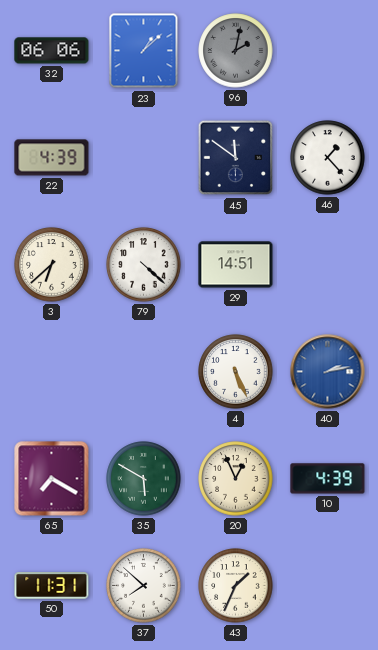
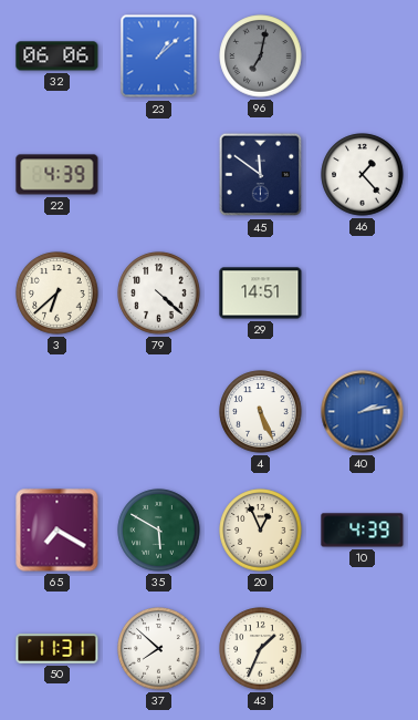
96: 2:02 -> 7:02 (261, 56)
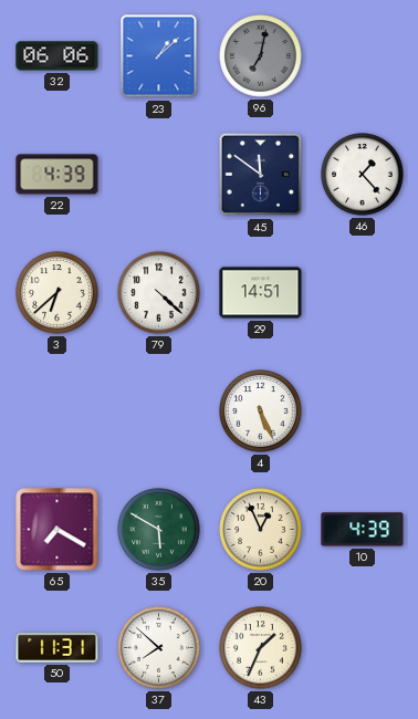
40: 2:13 -> none (363, 412)
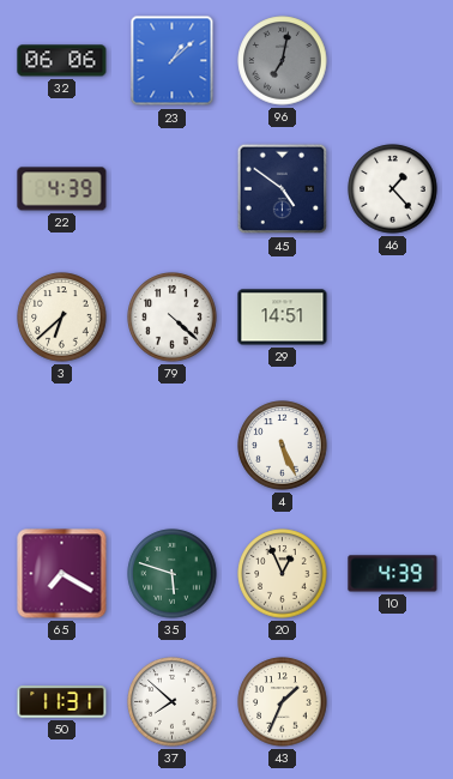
45: 11:51 -> 4:51 (283, 189)
35: 5:50 -> 5:48 (173, 574)
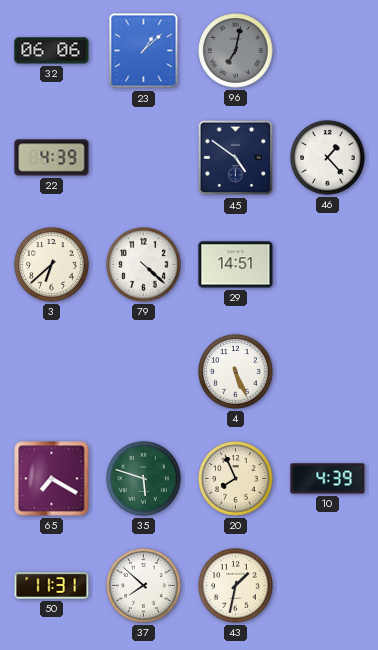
20: 12:56 -> 7:56 (236, 479)
43: 1:34 -> 1:32 (236, 586)
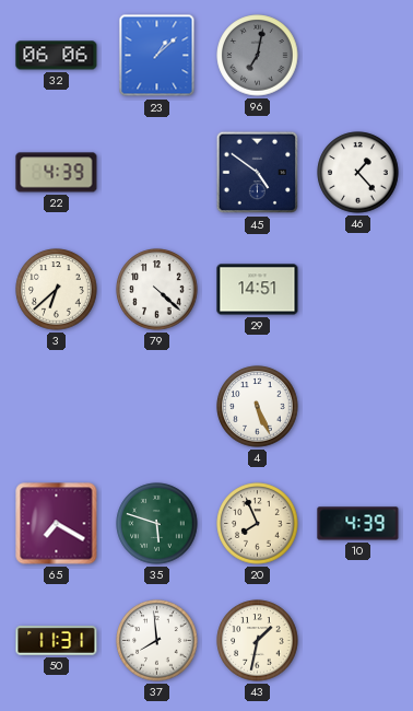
37: 7:52 -> 7:59 (157, 641)
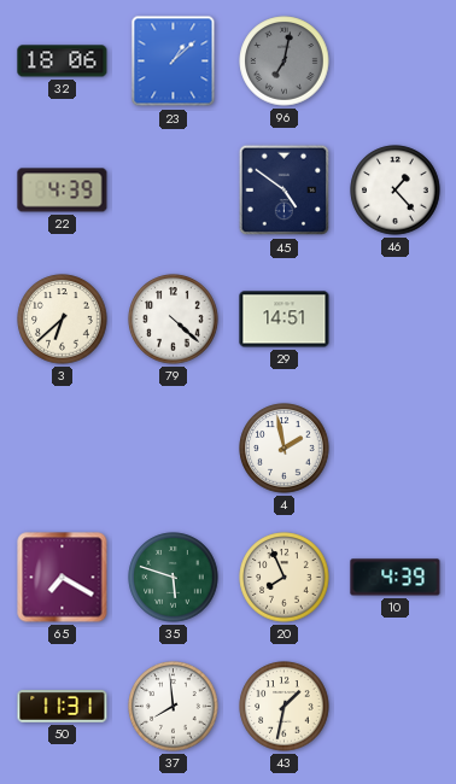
32: 06:06 -> 18:06 (63, 62)
4: 5:26 -> 1:58 (285, 449)
